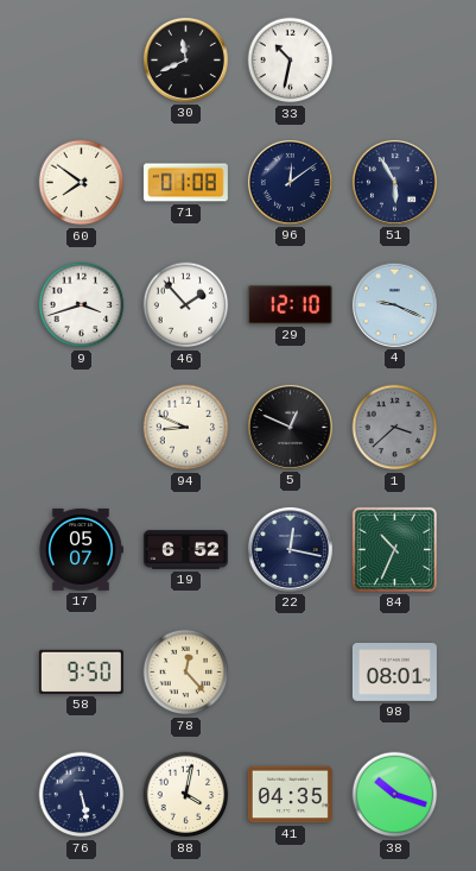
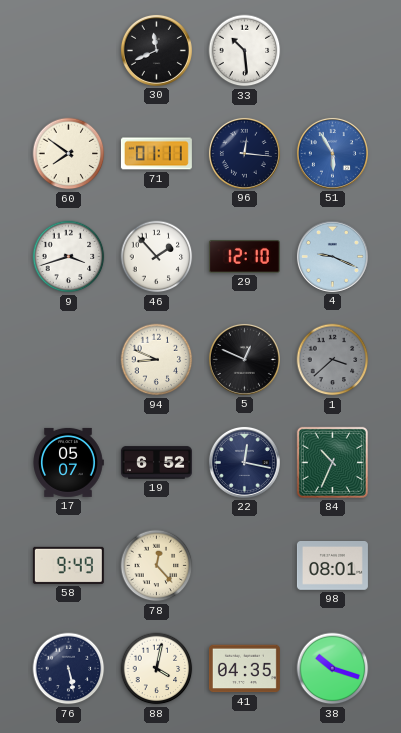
33: 10:32 -> 10:29 (245, 51)
71: 01:08 -> 01:11 (156, 154)
96: 12:09 -> 12:16 (244, 153)
51 dial: navy -> blue (332, 153)
58: 9:50 -> 9:49 (68, 565)
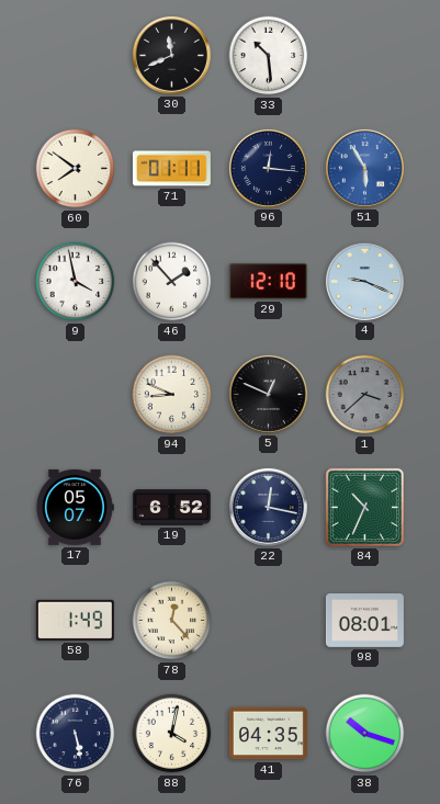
9: 3:42 -> 3:58 (76, 282)
58: 9:49 -> 1:49 (75, 620)
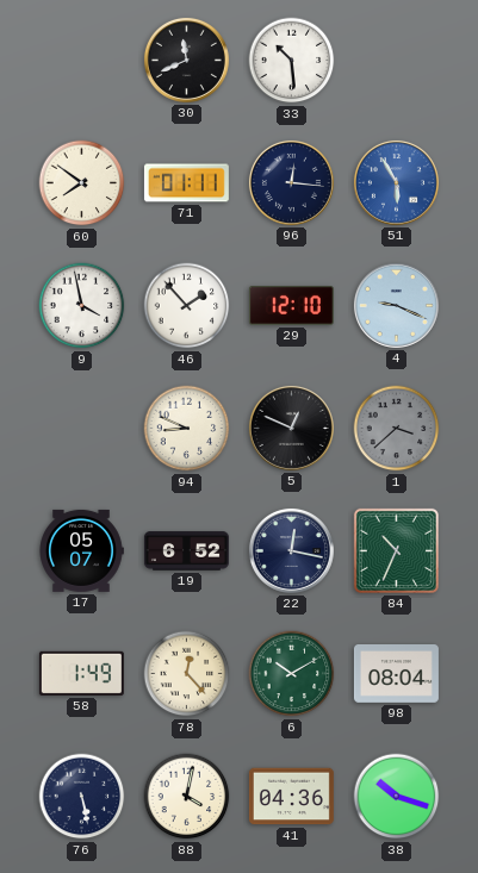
6: none -> 10:10 (292, 674)
98: 08:01 -> 08:04 (396, 674)
41: 04:35 -> 04:36 (291, 797)
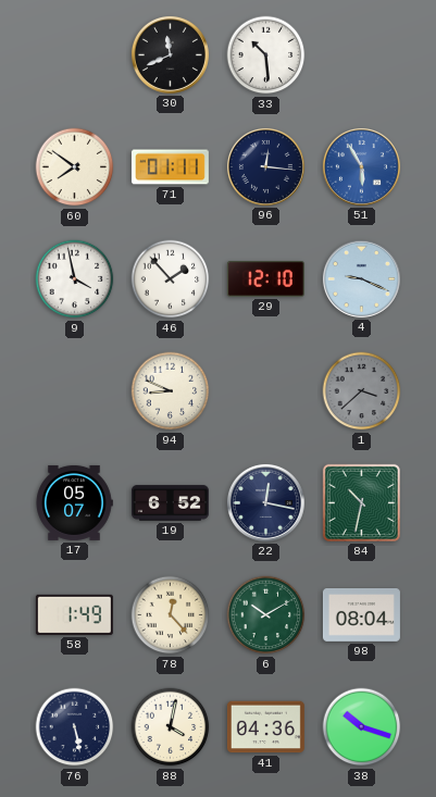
5: 12:49 -> none (291, 428)
84: 10:34 -> 10:32 (361, 502)
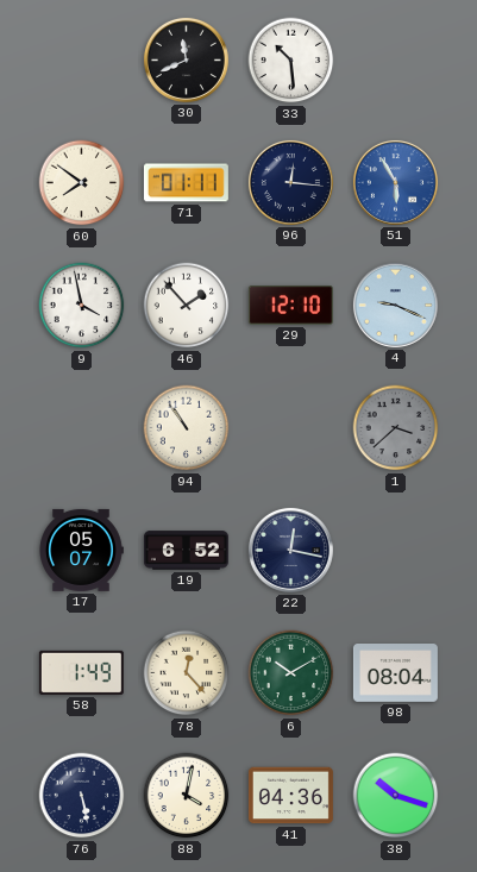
94: 8:49 -> 10:54 (187, 428)
84: 10:32 -> none (361, 502)
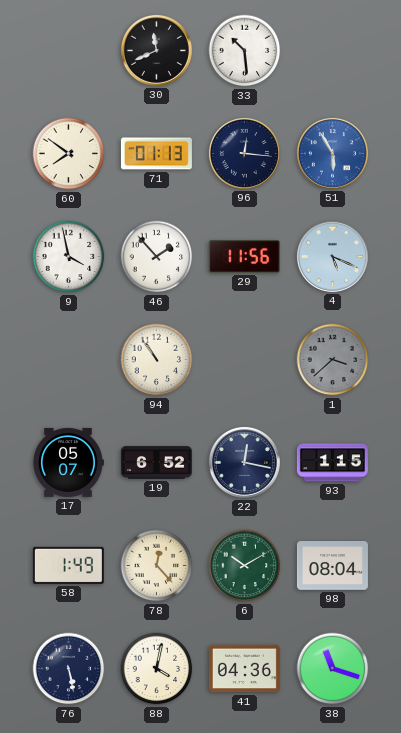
71: 01:11 -> 01:13 (156, 154)
29: 12:10 -> 11:56 (244, 257)
4: 9:19 -> 5:19 (332, 256)
93: none -> 1:15 (332, 463)
38: 10:18 -> 11:18 (333, 669)
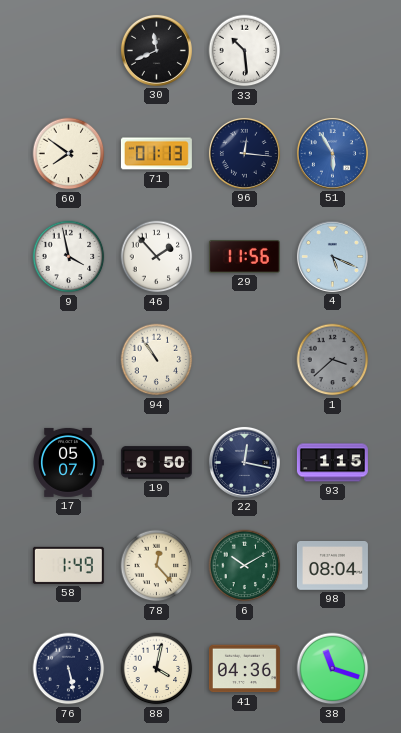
19: 6:52 -> 6:50 (156, 463)
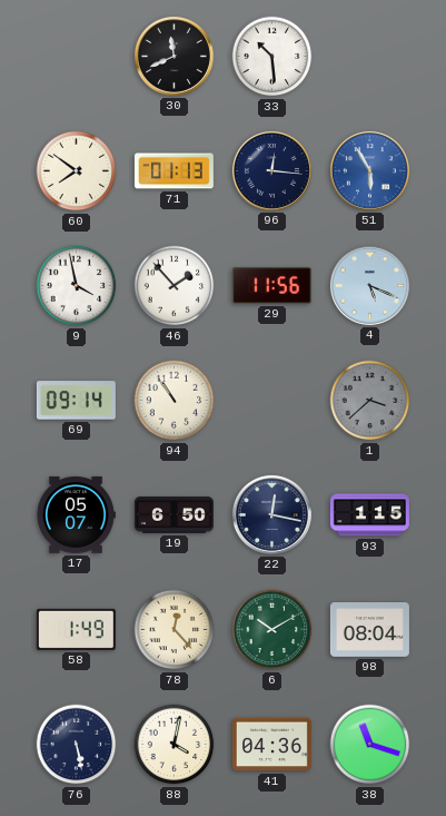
69: none -> 09:14 (76, 401)
